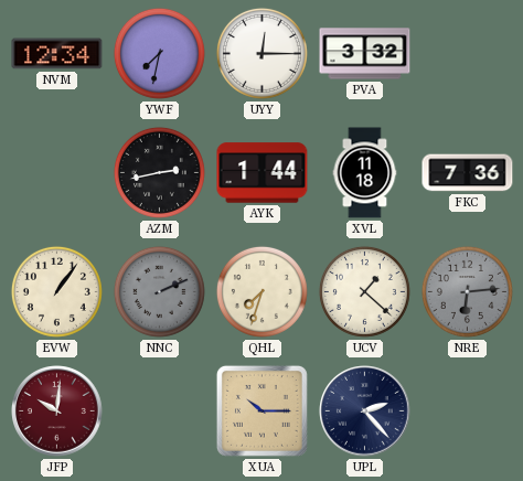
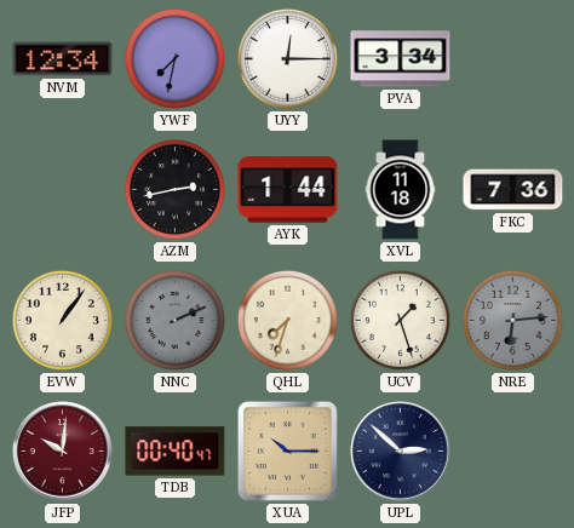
PVA: 3:32 -> 3:34 (401, 59)
UCV: 1:22 -> 1:27 (400, 320)
TDB: none -> 00:40 (176, 452)
UPL: 2:23 -> 2:52 (401, 452)
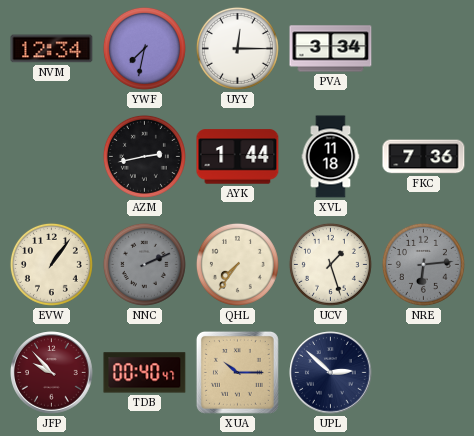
QHL: 7:33 -> 7:36 (237, 264)
JFP: 10:01 -> 9:53 (52, 373)
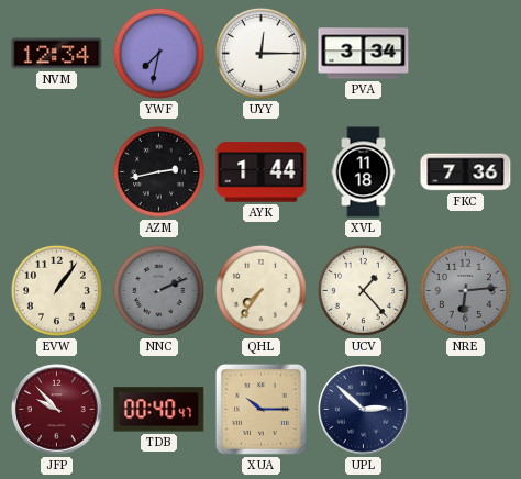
UCV: 1:27 -> 1:23 (363, 290)
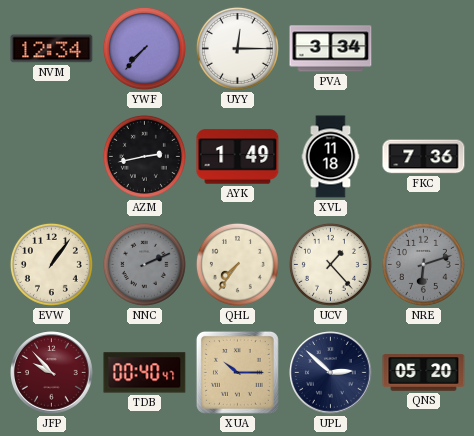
YWF: 7:32 -> 7:37 (144, 48)
AYK: 1:44 -> 1:49 (238, 157)
NRE: 6:14 -> 6:12 (423, 264)
QNS: none -> 05:20 (424, 373)
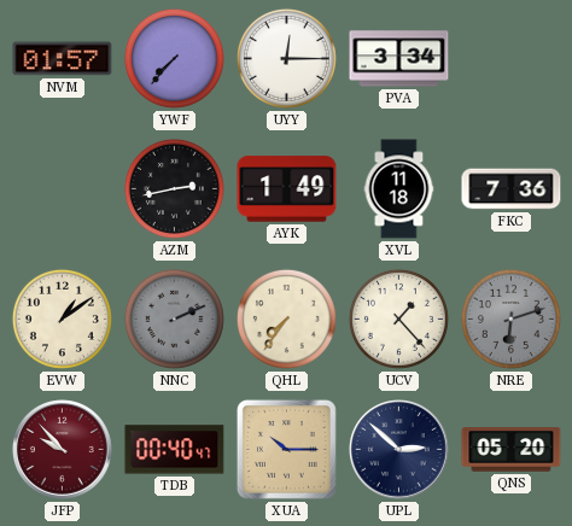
NVM: 12:34 -> 01:57 (63, 59)
EVW: 1:06 -> 1:09 (62, 318)
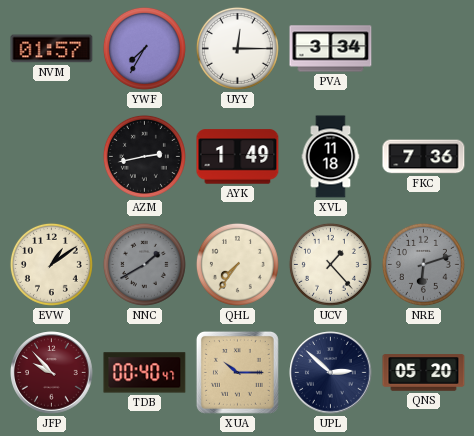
YWF: 7:37 -> 7:35 (144, 48)
NNC: 2:11 -> 1:40 (144, 264)
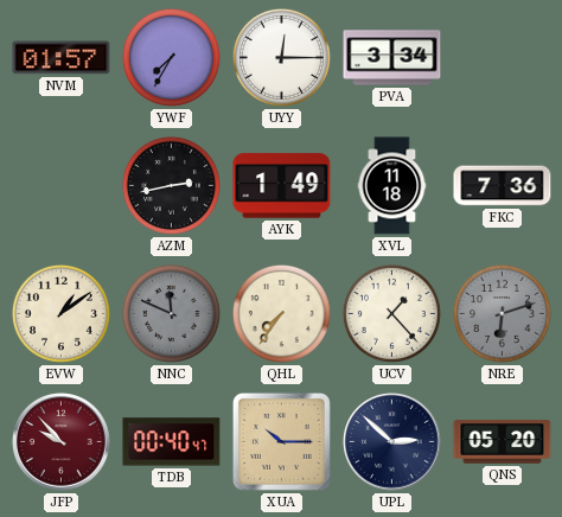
NNC: 1:40 -> 11:49 (171, 313)
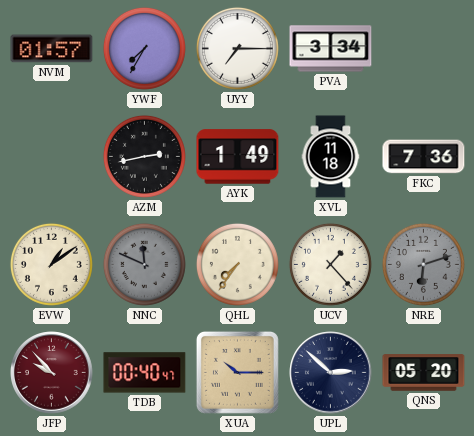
UYY: 12:15 -> 7:15 (237, 48)
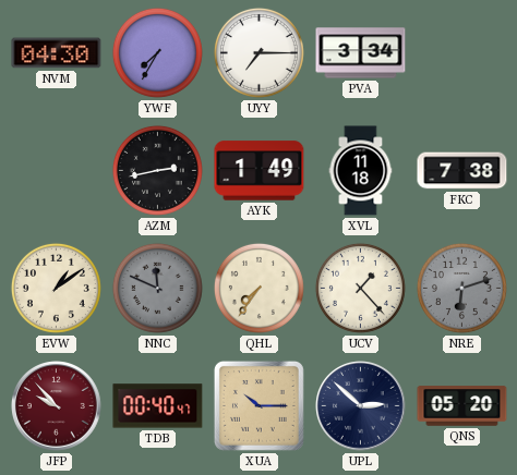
NVM: 01:57 -> 04:30 (57, 53)
FKC: 7:36 -> 7:38 (462, 171)
